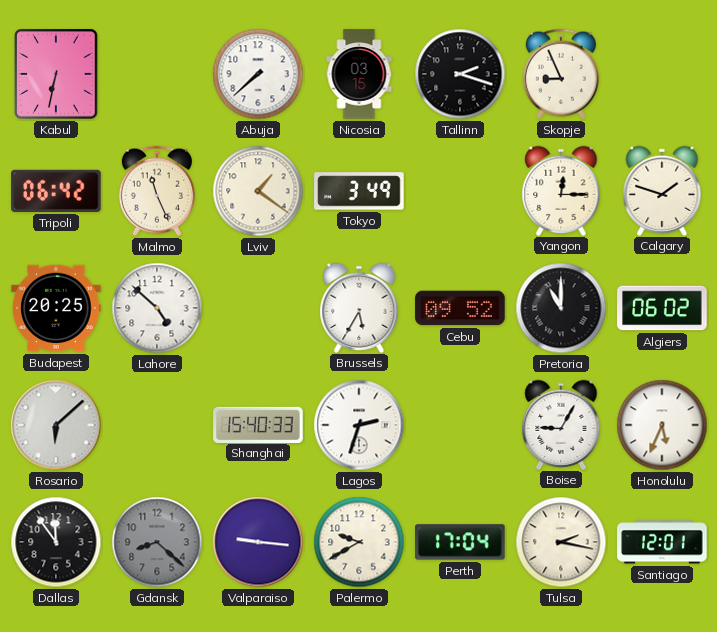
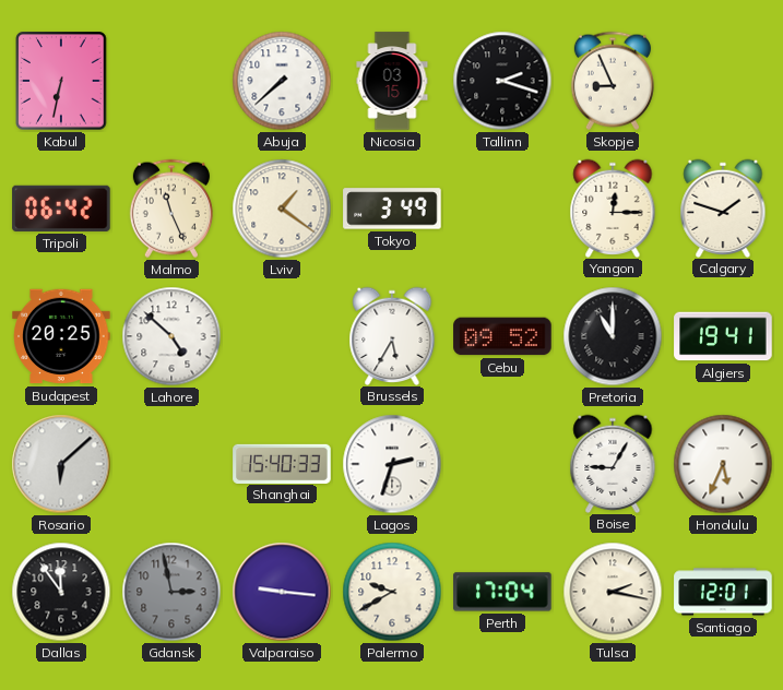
Algiers: 06:02 -> 19:41 (723, 336)
Gdansk: 8:22 -> 2:58 (171, 592)
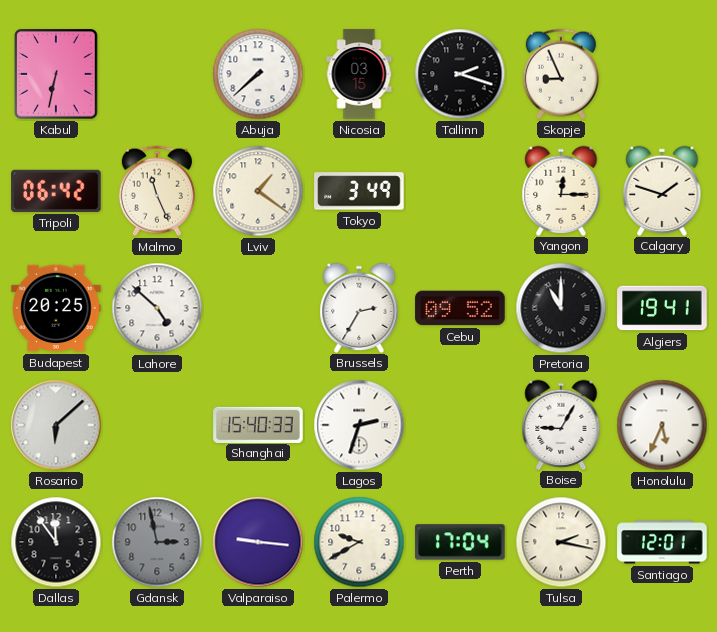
Brussels: 5:35 -> 2:35 (359, 307)
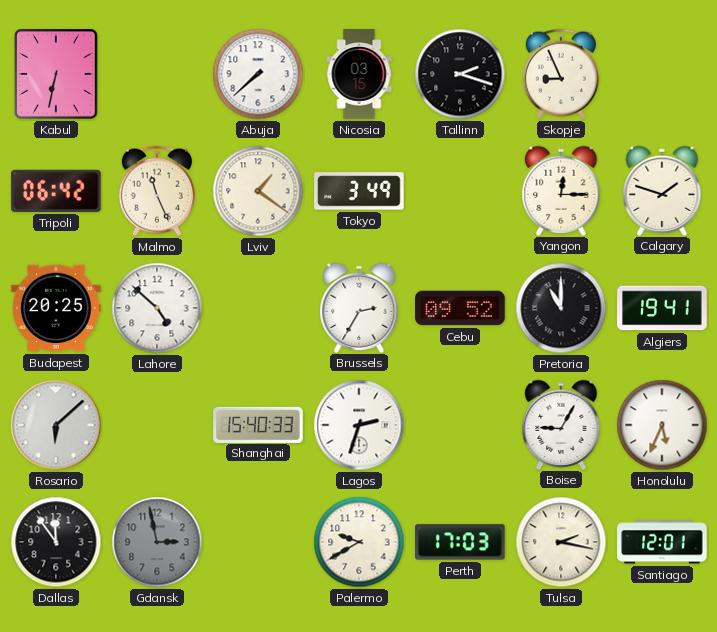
Valparaiso: 9:16 -> none (258, 542)
Perth: 17:04 -> 17:03 (460, 542)
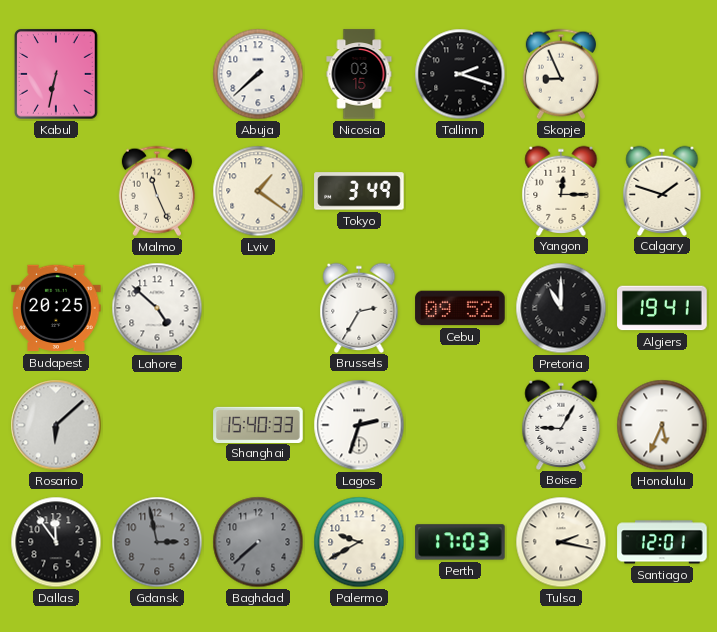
Tripoli: 06:42 -> none (56, 191)
Baghdad: none -> 7:38 (258, 542)
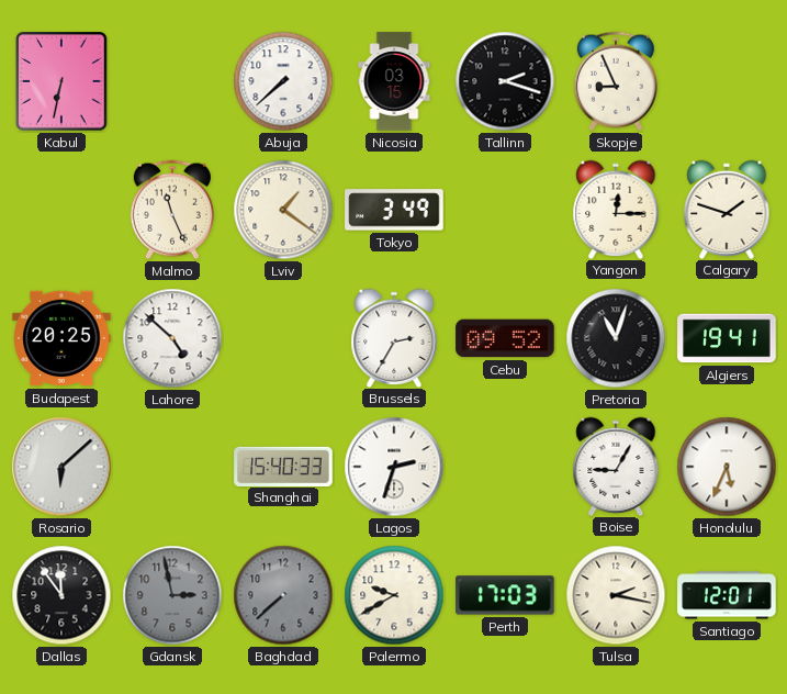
Pretoria: 11:00 -> 11:03 (616, 338)
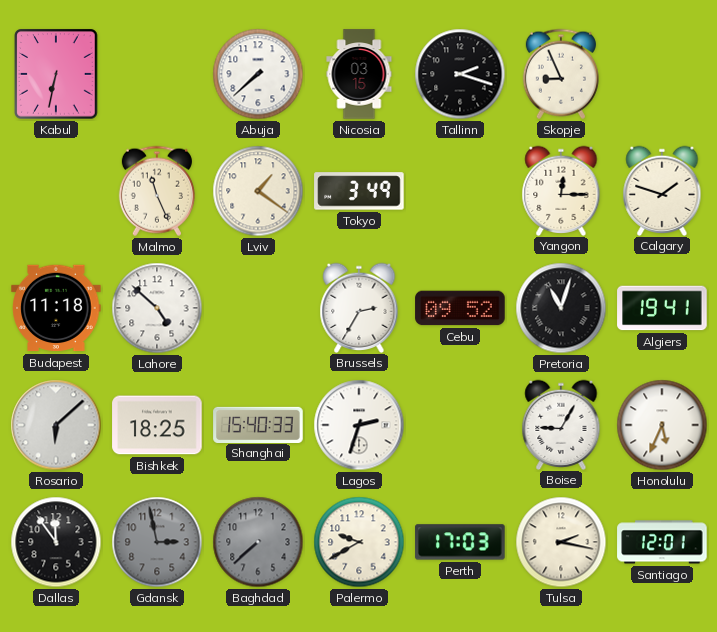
Budapest: 20:25 -> 11:18 (56, 308)
Bishkek: none -> 18:25 (157, 425)
